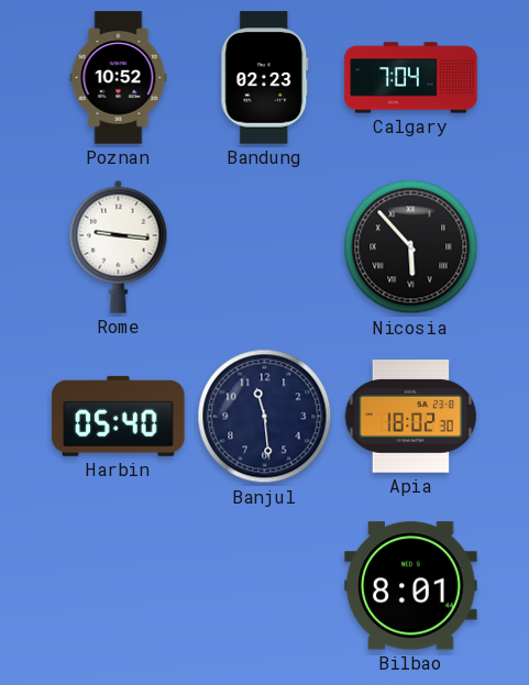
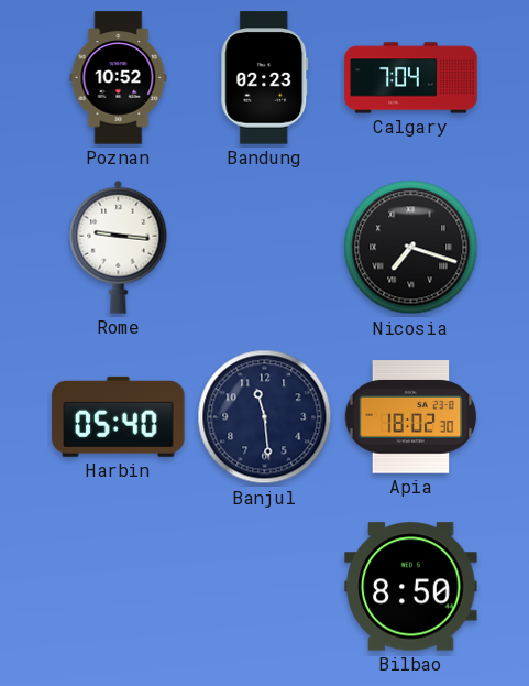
Nicosia: 5:53 -> 7:18 (411, 248)
Bilbao: 8:01 -> 8:50 (411, 587)
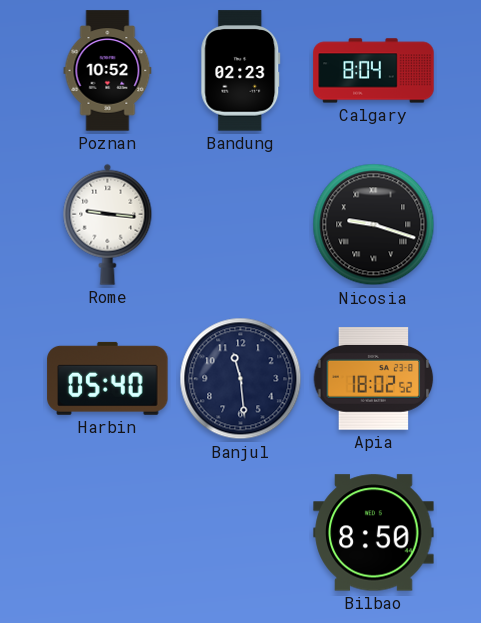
Calgary: 7:04 -> 8:04 (374, 71)
Nicosia: 7:18 -> 9:18 (374, 225)
Apia: 18:02:30 -> 18:02:52 (374, 379)
